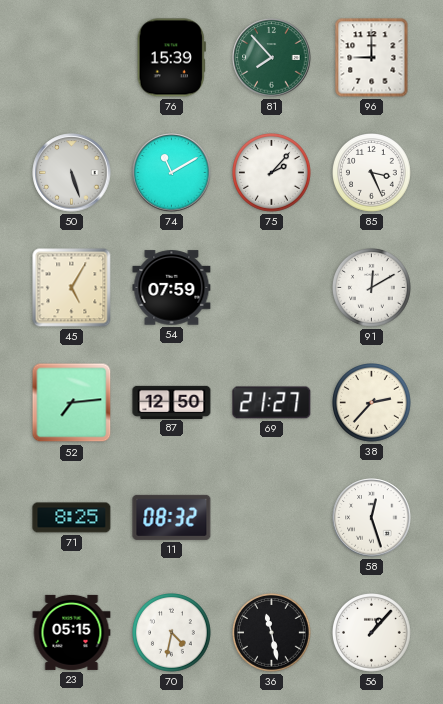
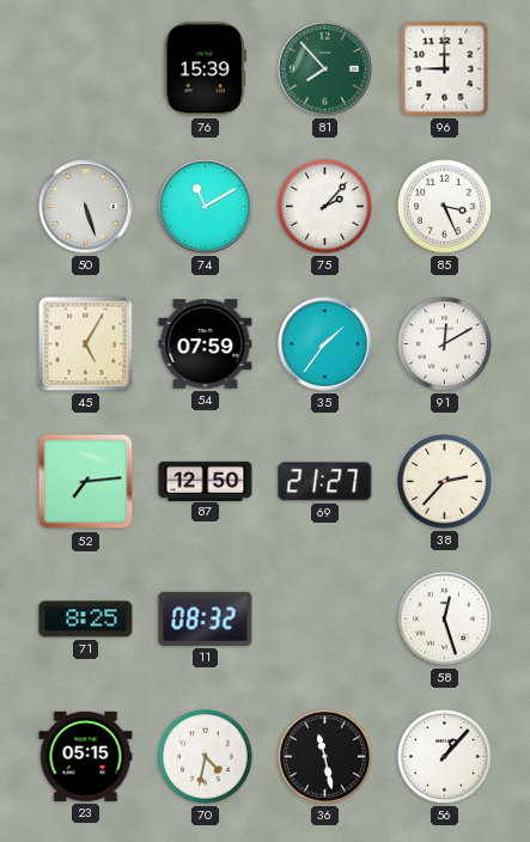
35: none -> 1:36 (325, 344)
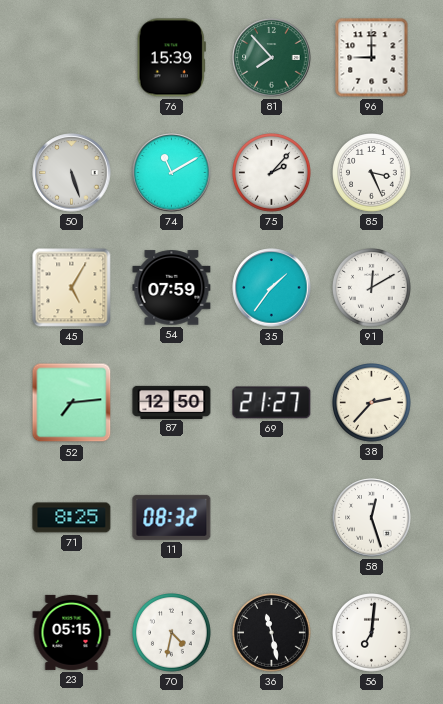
56: 1:07 -> 7:01 (372, 633)
